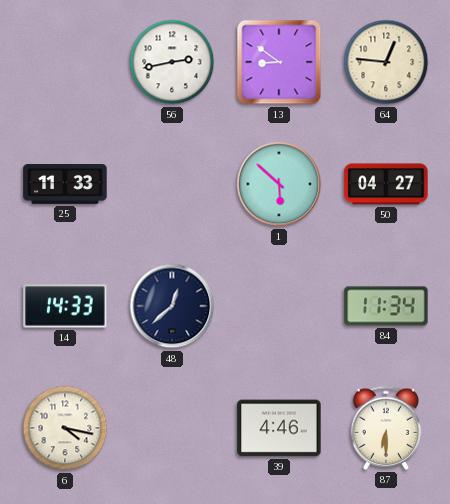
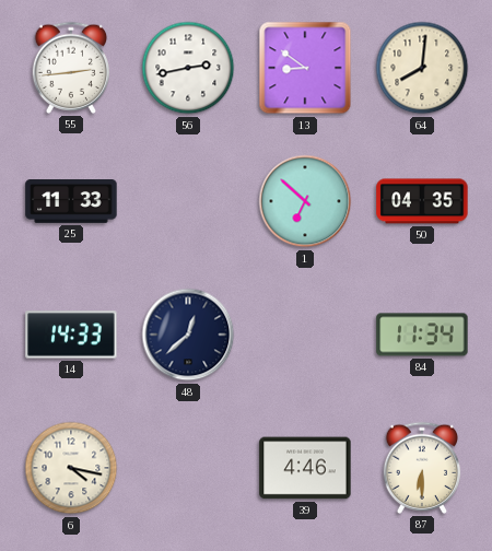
55: none -> 2:44 (71, 68)
64: 12:46 -> 8:01 (422, 68)
1: 5:52 -> 6:52 (305, 201)
50: 04:27 -> 04:35 (422, 201)
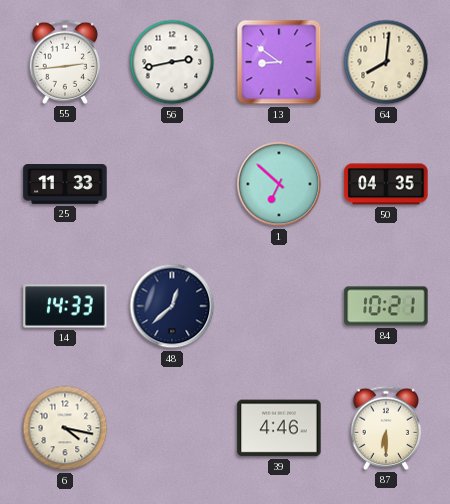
84: 11:34 -> 10:21 (386, 306)
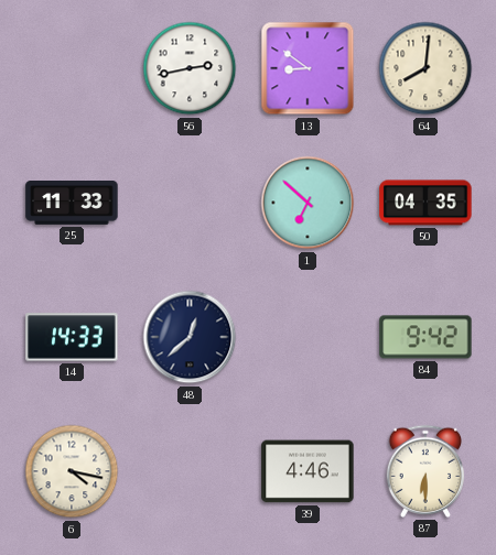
55: 2:44 -> none (65, 62)
84: 10:21 -> 9:42 (425, 337)
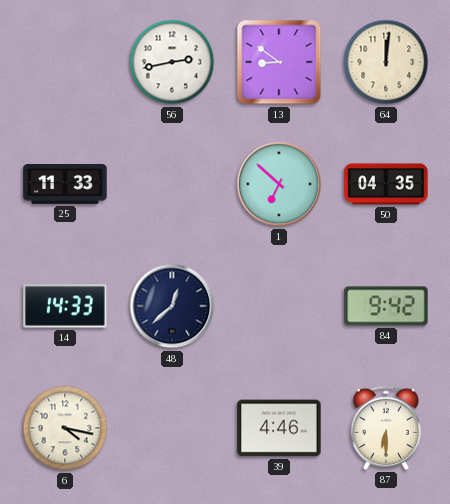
64: 8:01 -> 12:01 (386, 62)
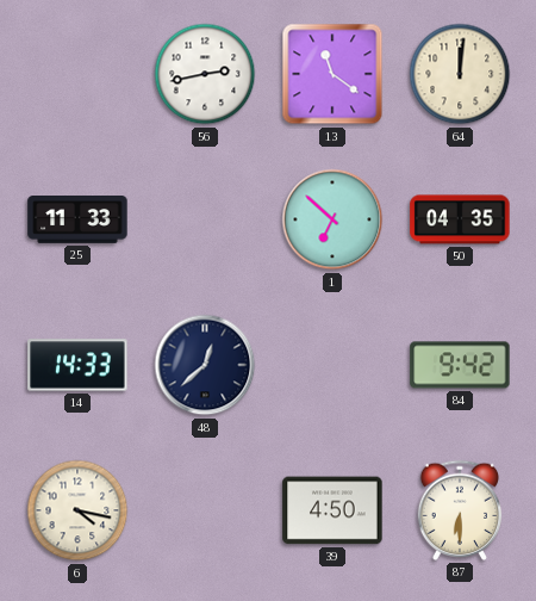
13: 8:51 -> 11:21 (332, 74)
39: 4:46 -> 4:50 (332, 510)
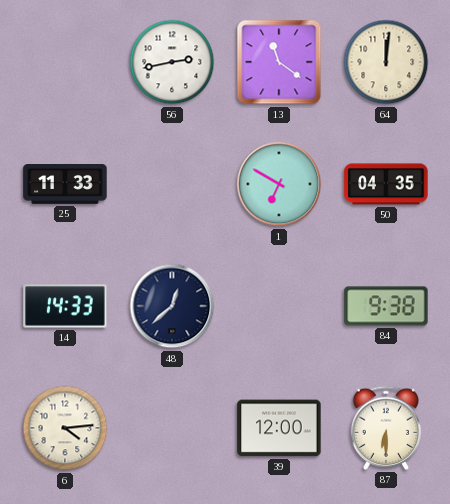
1: 6:52 -> 6:50 (279, 184)
84: 9:42 -> 9:38 (386, 306)
6: 4:17 -> 4:14 (65, 428)
39: 4:50 -> 12:00 (279, 428)
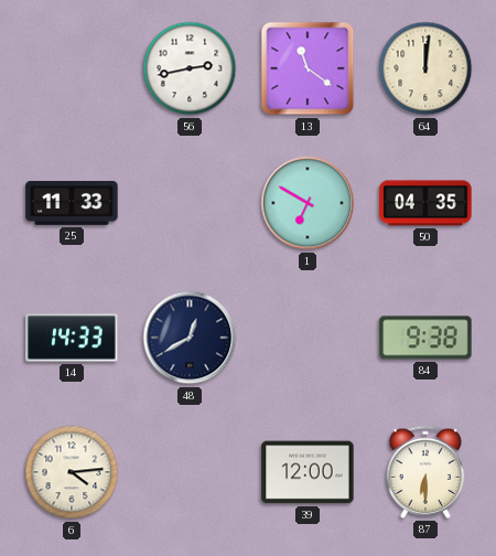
48: 12:38 -> 12:40 (190, 338)
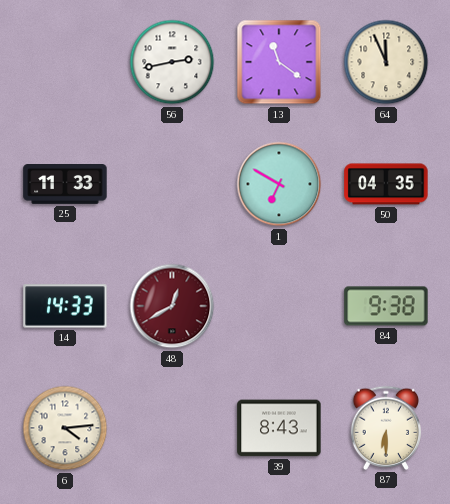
64: 12:01 -> 11:56 (386, 62)
48 dial: navy -> burgundy (172, 306)
39: 12:00 -> 8:43 (279, 428)
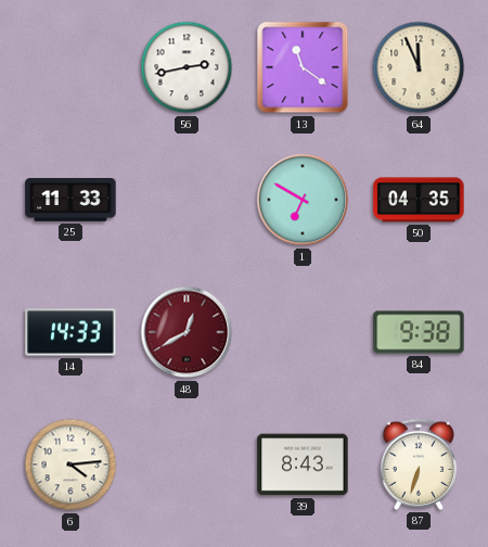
87: 6:30 -> 6:33 (419, 465)
